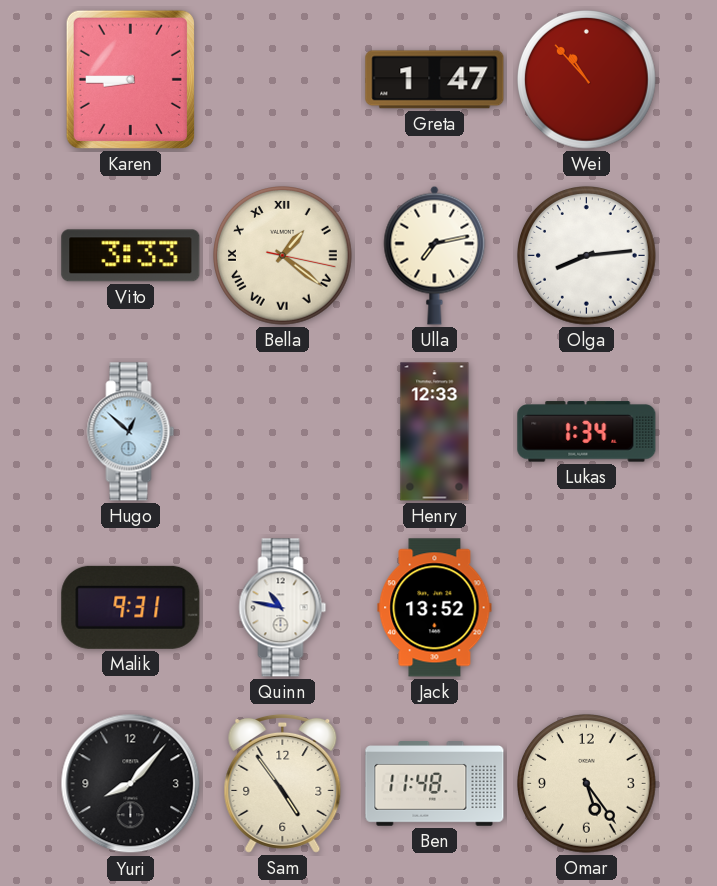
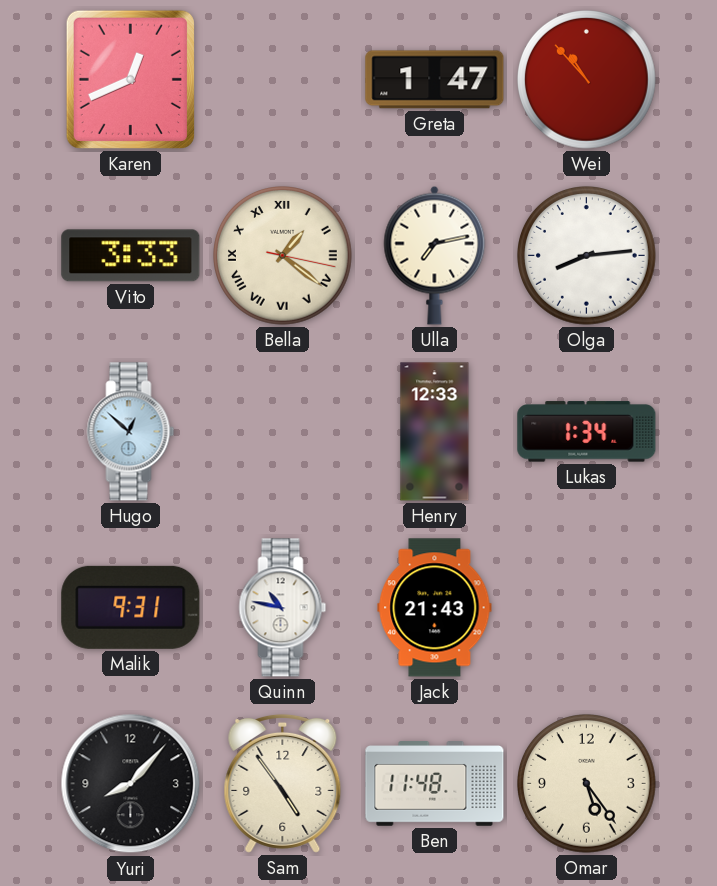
Karen: 8:45 -> 12:41 (130, 79)
Jack: 13:52 -> 21:43 (435, 608)
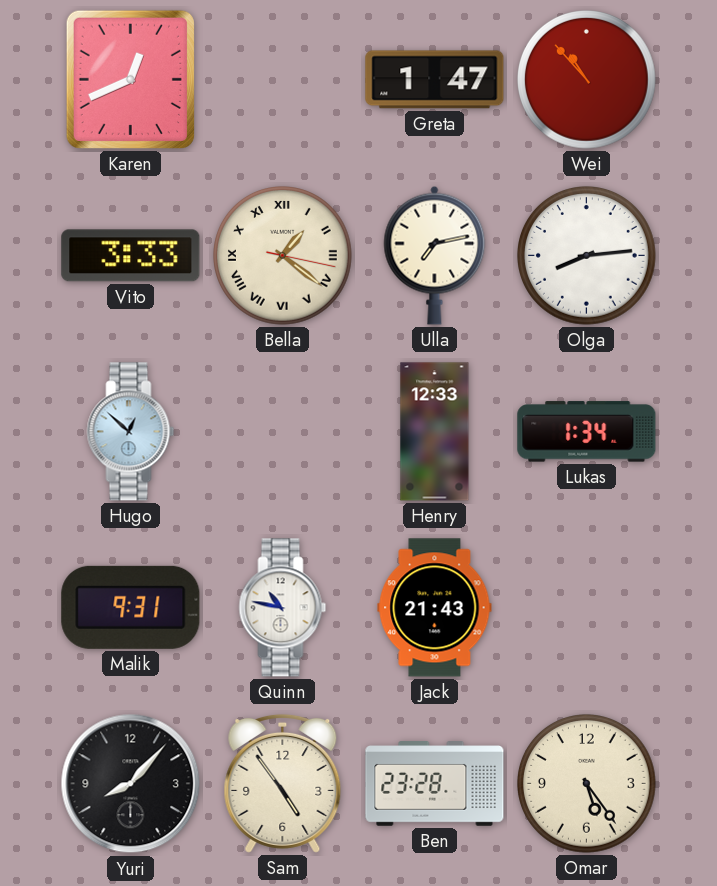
Ben: 11:48 -> 23:28 (435, 784)
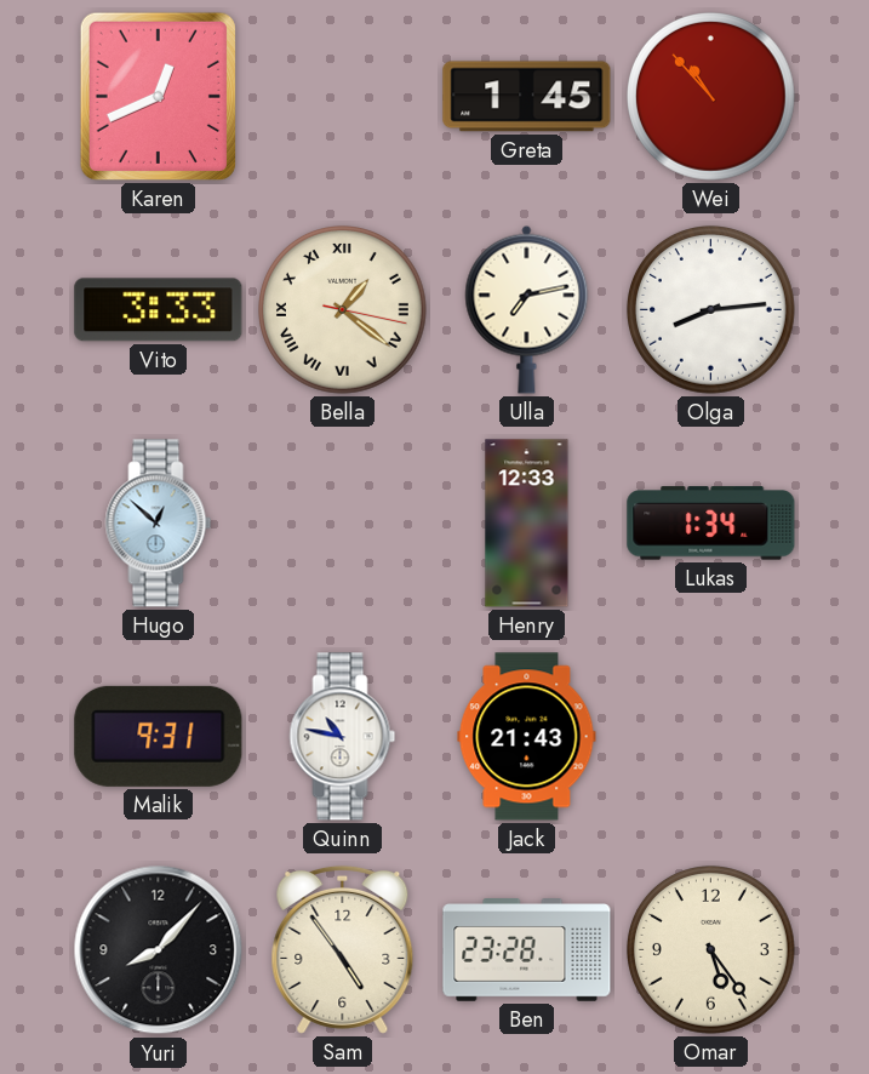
Greta: 1:47 -> 1:45 (527, 97)
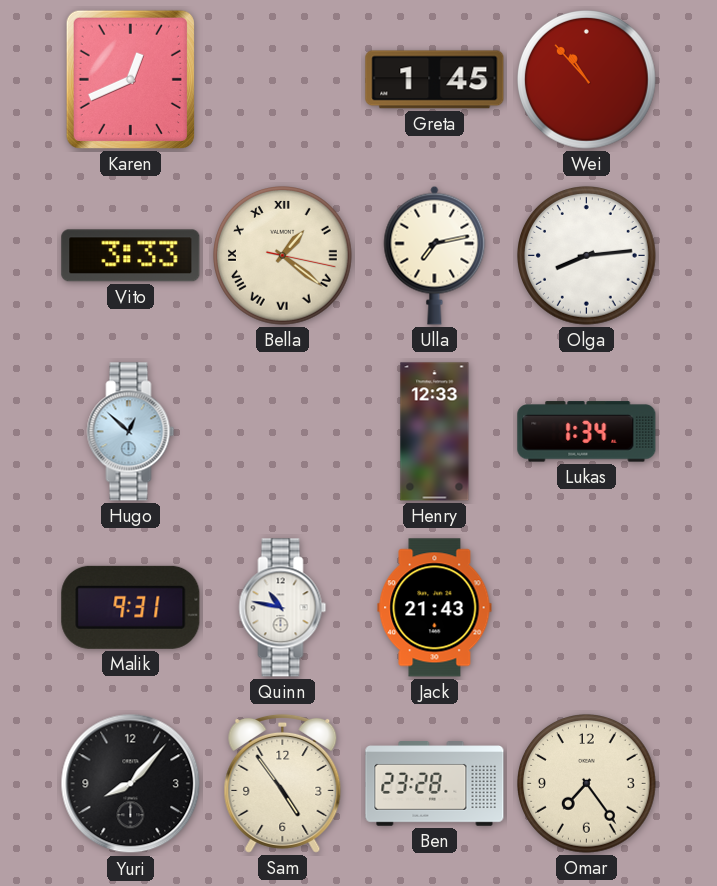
Omar: 5:24 -> 7:24 (587, 784)
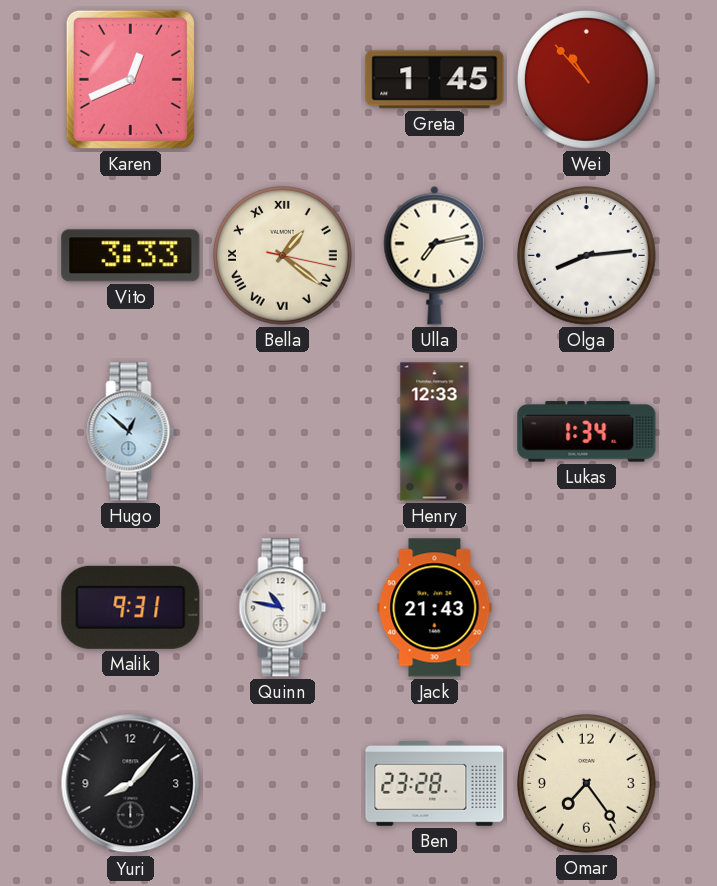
Sam: 4:54 -> none (283, 783)
